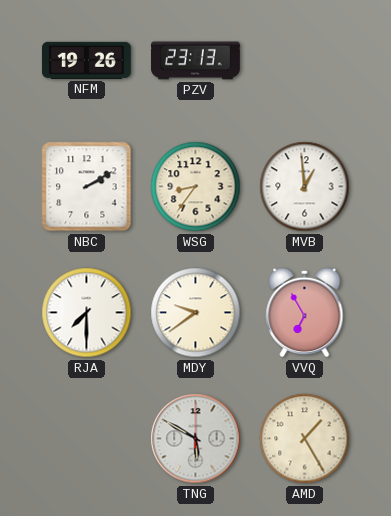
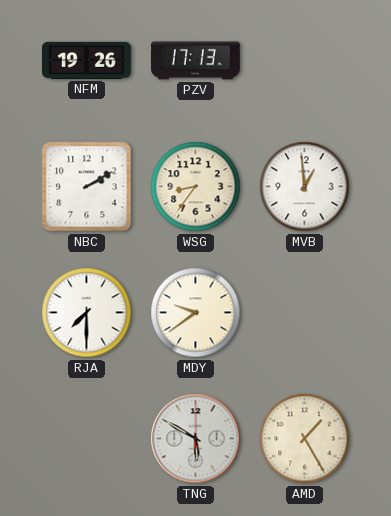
PZV: 23:13 -> 17:13 (196, 61)
VVQ: 6:55 -> none (305, 313)
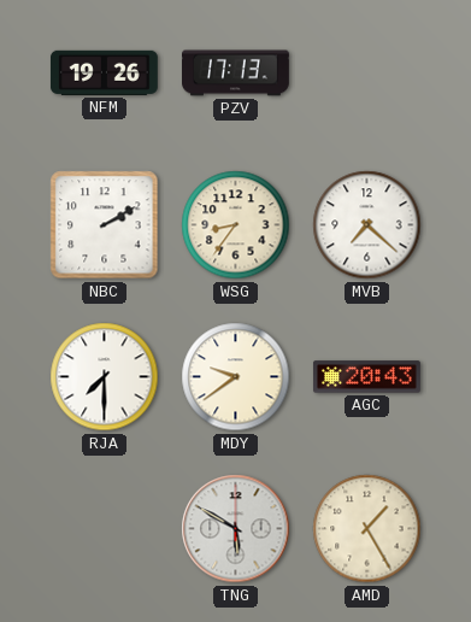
MVB: 12:59 -> 7:22 (367, 225)
AGC: none -> 20:43 (366, 377)
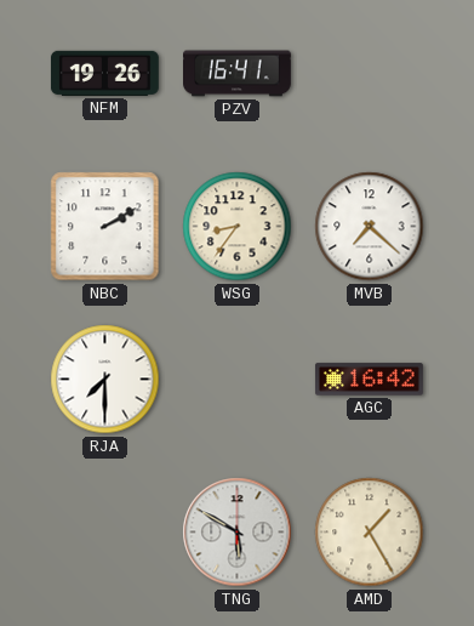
PZV: 17:13 -> 16:41 (238, 74)
MDY: 9:39 -> none (236, 377)
AGC: 20:43 -> 16:42 (369, 380)
